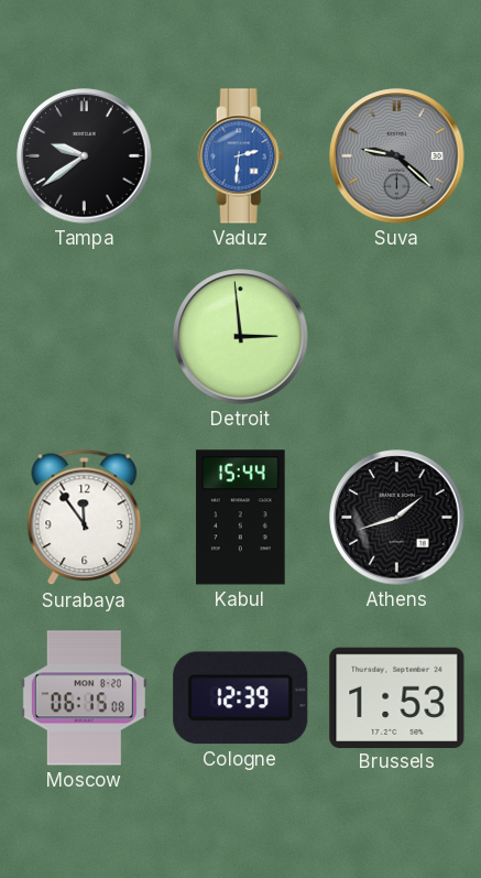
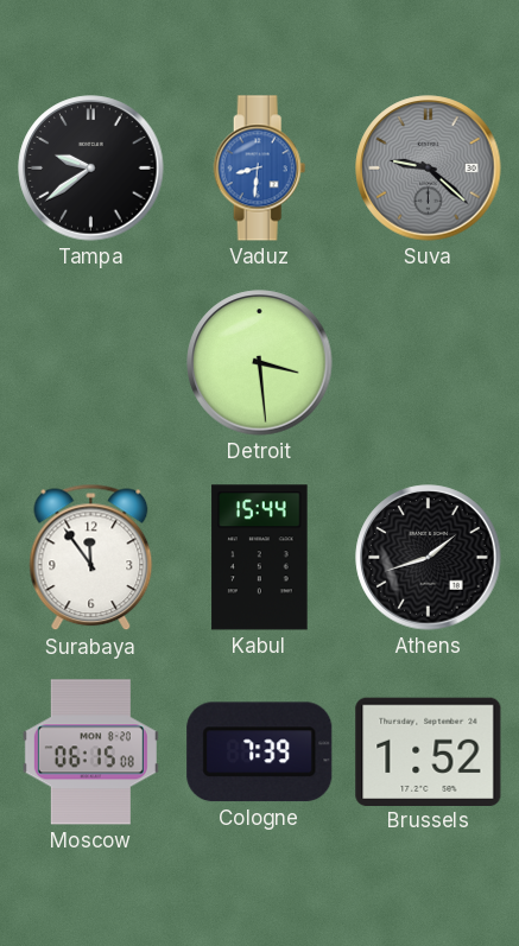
Vaduz: 2:31 -> 8:31 (260, 169)
Detroit: 2:59 -> 3:29 (260, 363)
Cologne: 12:39 -> 7:39 (260, 753)
Brussels: 1:53 -> 1:52 (429, 751)
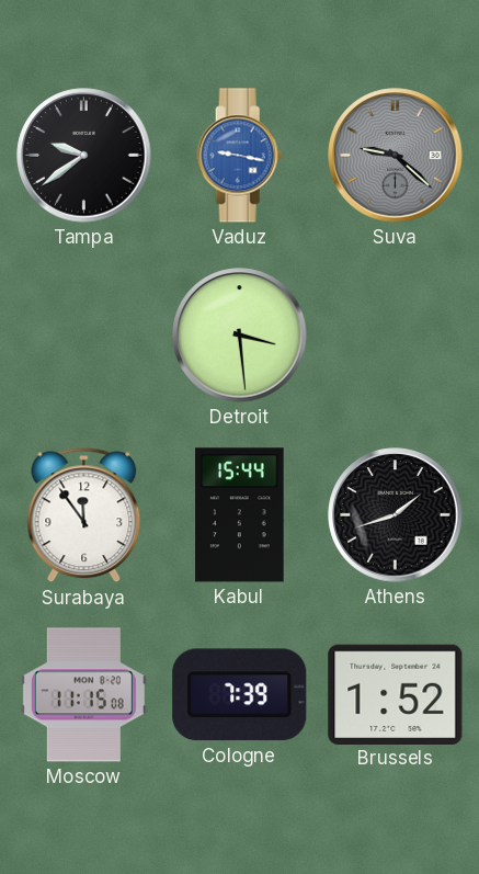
Vaduz: 8:31 -> 9:17 (240, 156)
Moscow: 06:15 -> 11:15 (83, 695)
